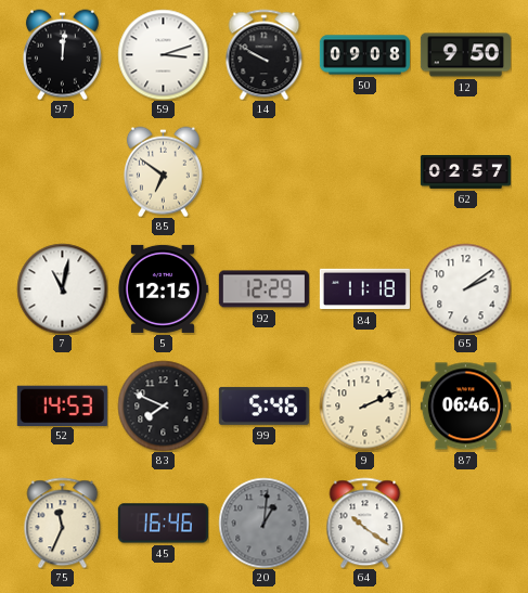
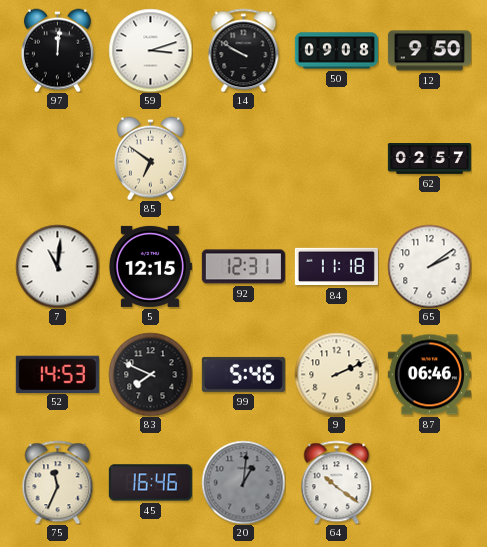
7: 11:02 -> 11:01 (57, 266)
92: 12:29 -> 12:31 (243, 267)
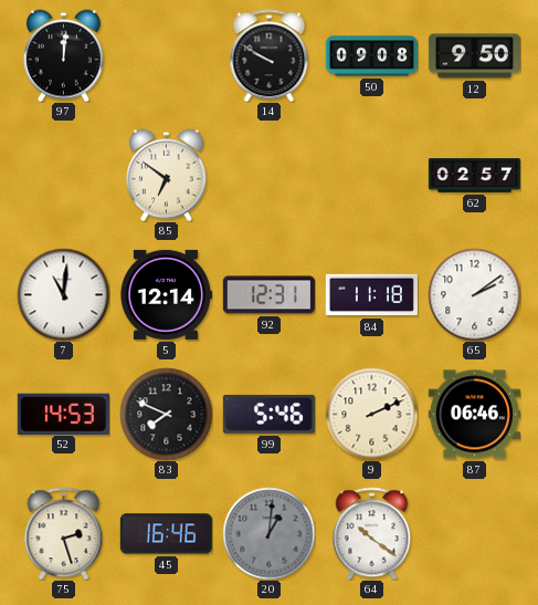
59: 3:12 -> none (150, 50)
5: 12:15 -> 12:14 (166, 294)
75: 11:34 -> 2:27 (64, 533)
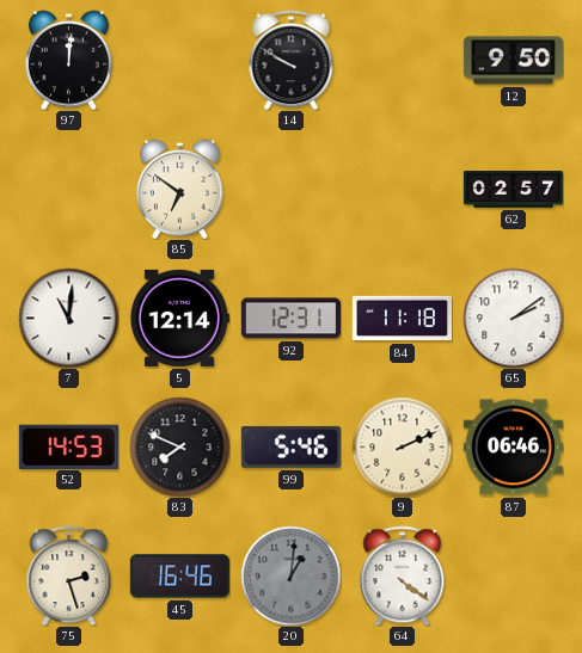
50: 09:08 -> none (371, 56)
64: 10:21 -> 4:21 (403, 575)
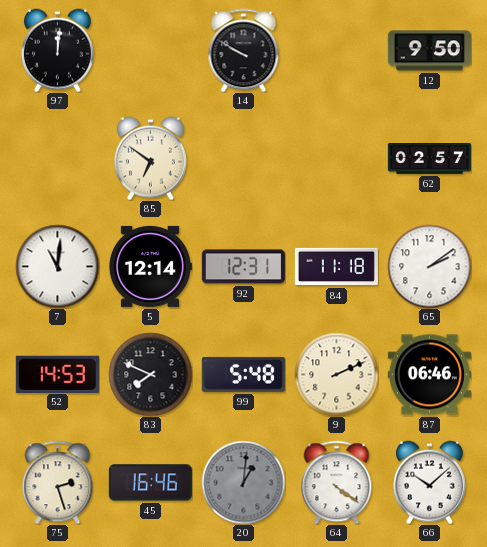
99: 5:46 -> 5:48 (243, 374)
66: none -> 10:08 (429, 482)
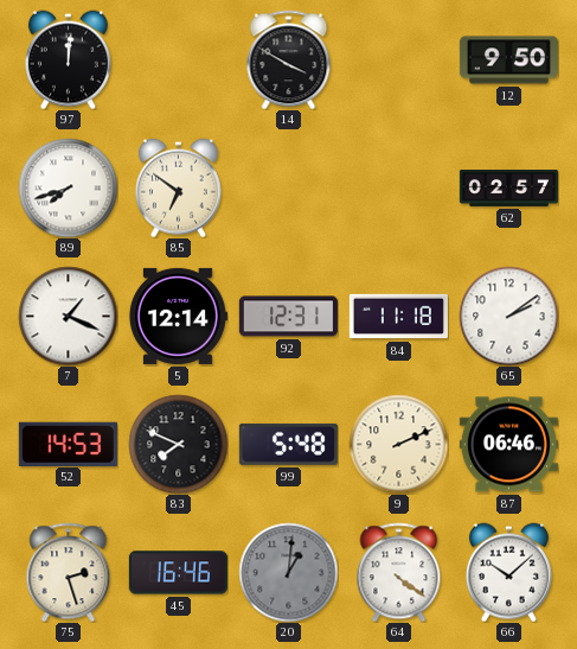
14: 9:50 -> 3:50 (289, 59)
89: none -> 7:42 (68, 187)
7: 11:01 -> 1:19 (68, 316)
